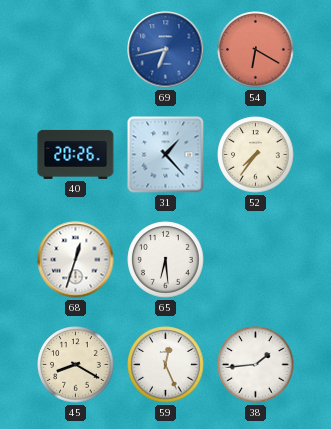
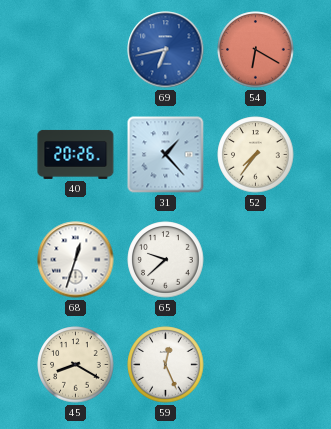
65: 6:29 -> 9:38 (166, 260)
38: 1:44 -> none (256, 365)
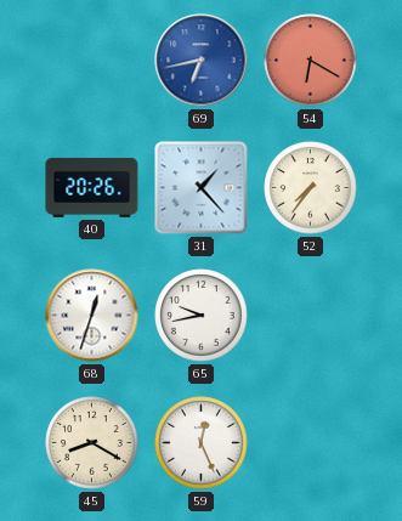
65: 9:38 -> 9:43 (202, 316)
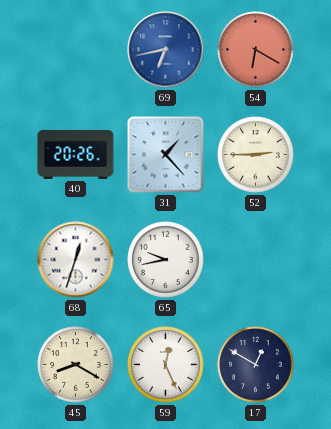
52: 7:36 -> 2:45 (256, 155)
17: none -> 12:50 (256, 365)
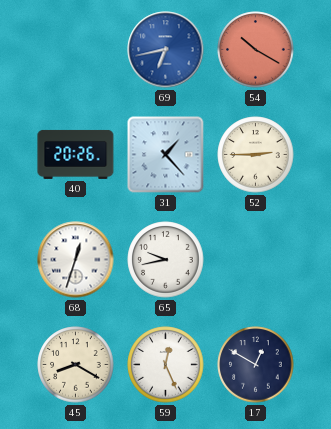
54: 6:20 -> 10:20 (256, 50)
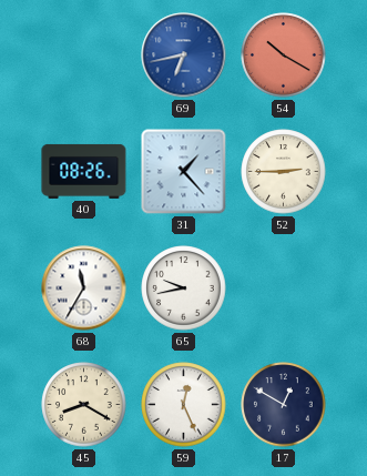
40: 20:26 -> 08:26 (84, 171)
68: 12:33 -> 11:35 (84, 288)
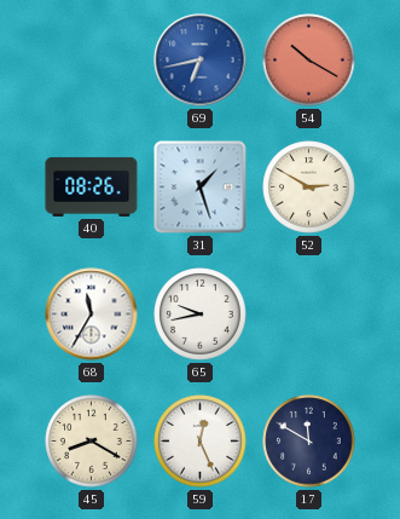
31: 1:23 -> 1:27 (201, 188)
52: 2:45 -> 2:50 (309, 188)
17: 12:50 -> 11:50 (309, 442)
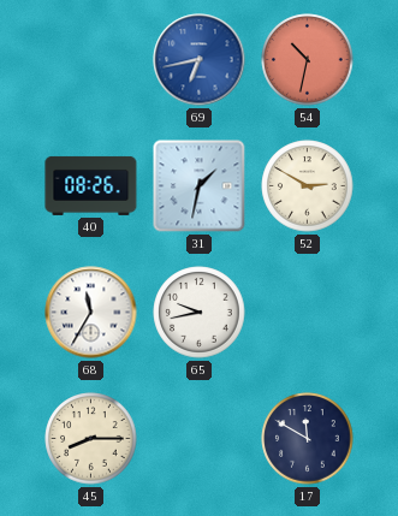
54: 10:20 -> 10:32 (308, 60)
31: 1:27 -> 1:32 (200, 186)
45: 8:20 -> 8:15 (91, 439)
59: 12:26 -> none (201, 442)
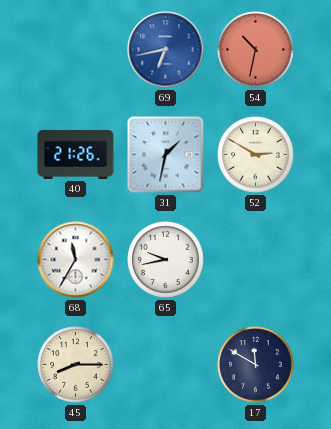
40: 08:26 -> 21:26 (76, 154)
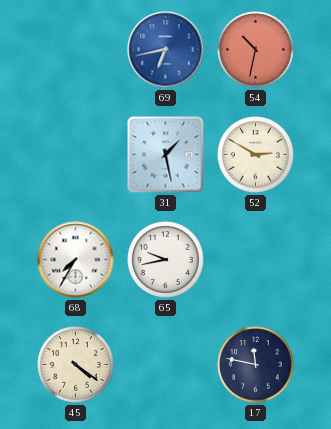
40: 21:26 -> none (76, 154)
31: 1:32 -> 1:28 (166, 155)
68: 11:35 -> 7:35 (76, 260)
45: 8:15 -> 4:21 (76, 365)
17: 11:50 -> 11:47 (256, 365)
